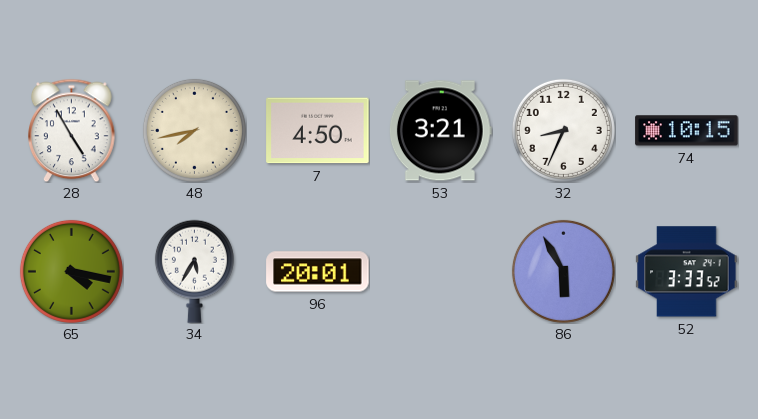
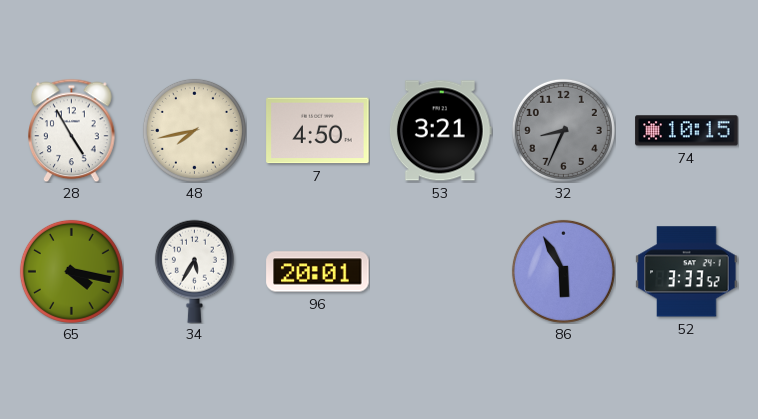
32 dial: white -> grey (563, 130)
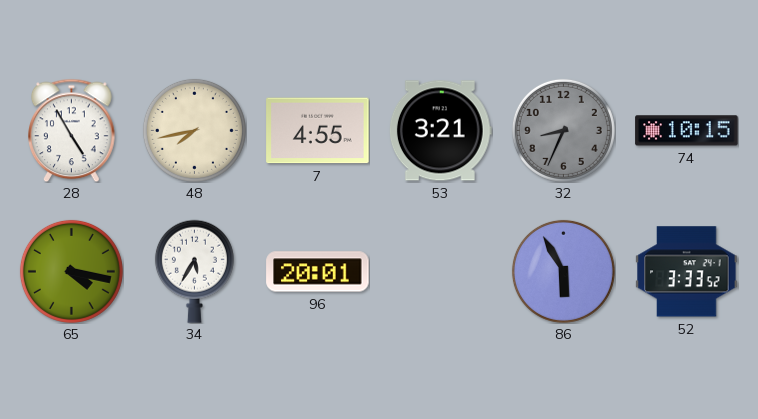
7: 4:50 -> 4:55 (318, 131)
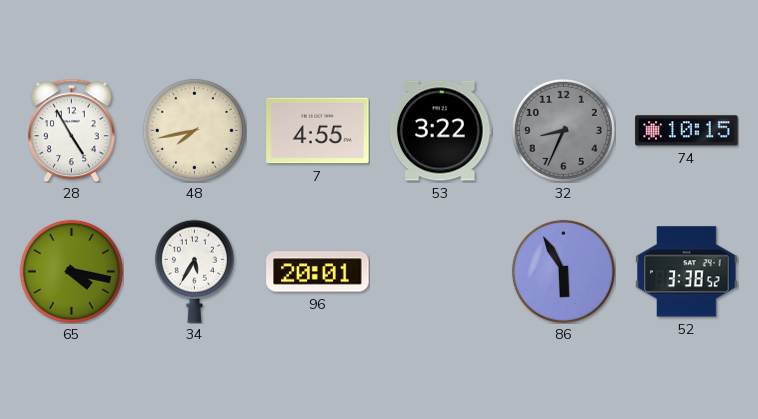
53: 3:21 -> 3:22 (440, 131)
52: 3:33 -> 3:38 (687, 272)
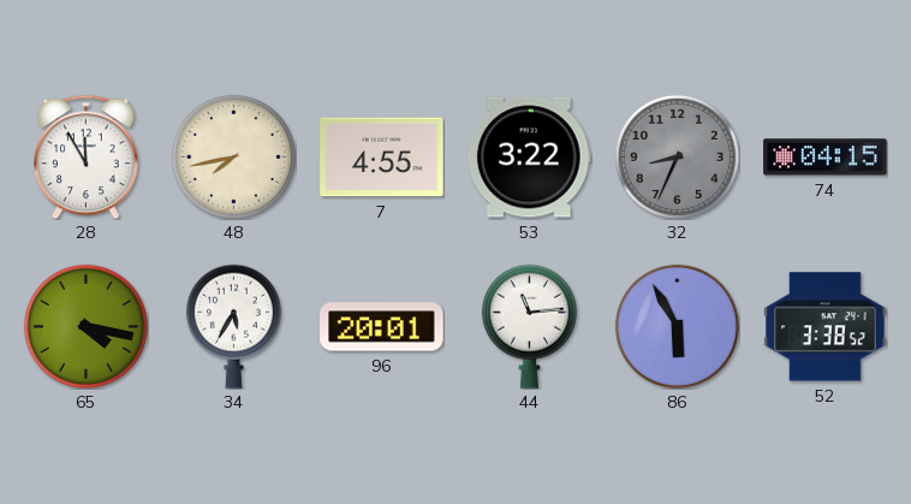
28: 4:55 -> 11:55 (87, 156)
74: 10:15 -> 04:15 (826, 158)
44: none -> 11:14 (529, 326)
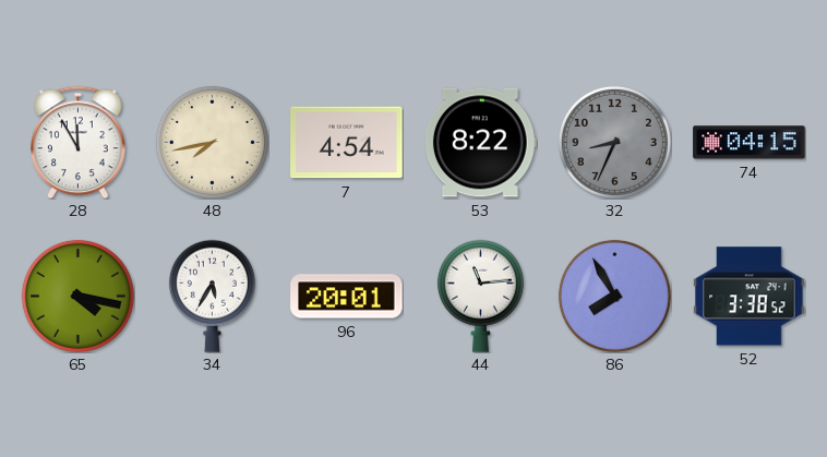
7: 4:55 -> 4:54 (347, 143)
53: 3:22 -> 8:22 (480, 143)
86: 5:55 -> 7:55 (614, 296)
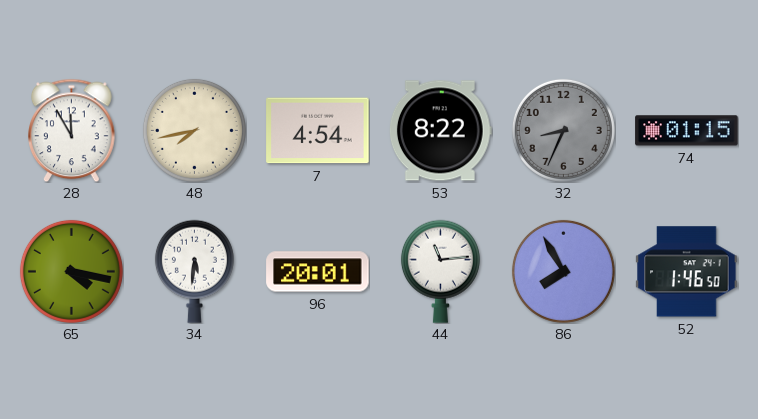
74: 04:15 -> 01:15 (687, 131)
34: 5:35 -> 5:31 (194, 271)
52: 3:38 -> 1:46 (687, 272)
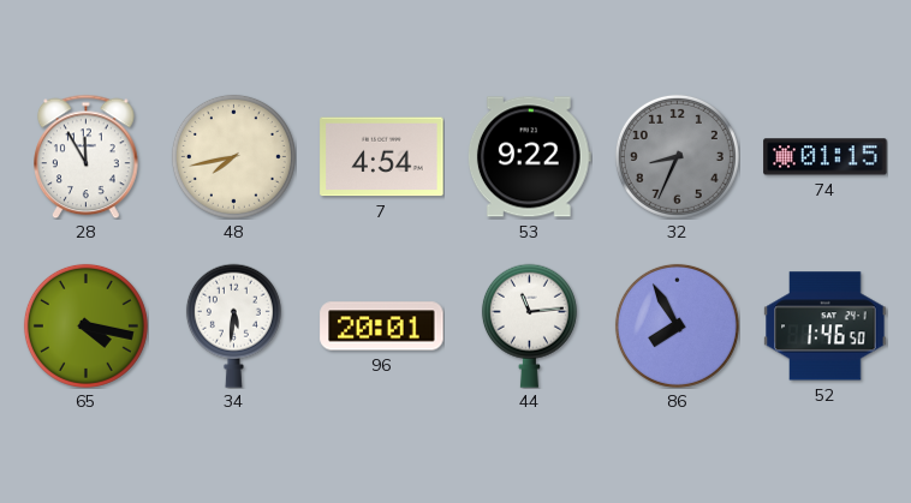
53: 8:22 -> 9:22 (529, 157)
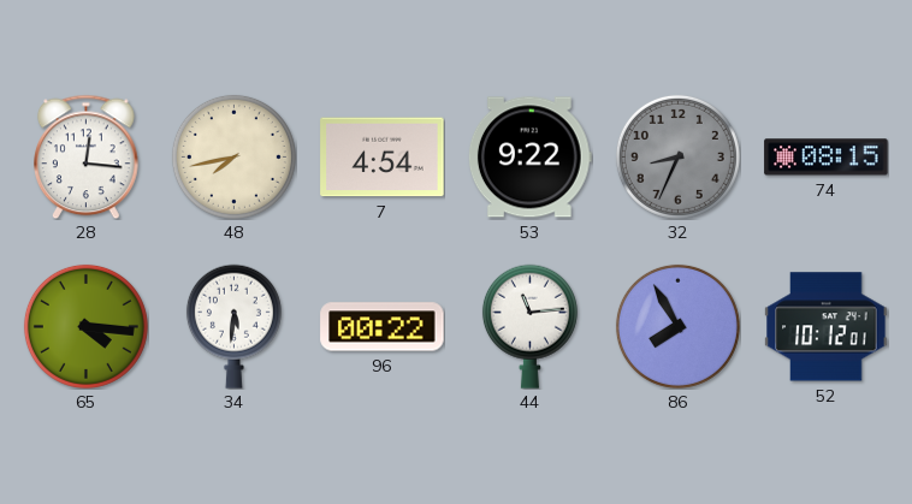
28: 11:55 -> 12:16 (87, 156)
74: 01:15 -> 08:15 (827, 158)
65: 4:17 -> 4:16 (85, 326)
96: 20:01 -> 00:22 (383, 327)
52: 1:46 -> 10:12 (827, 327)
